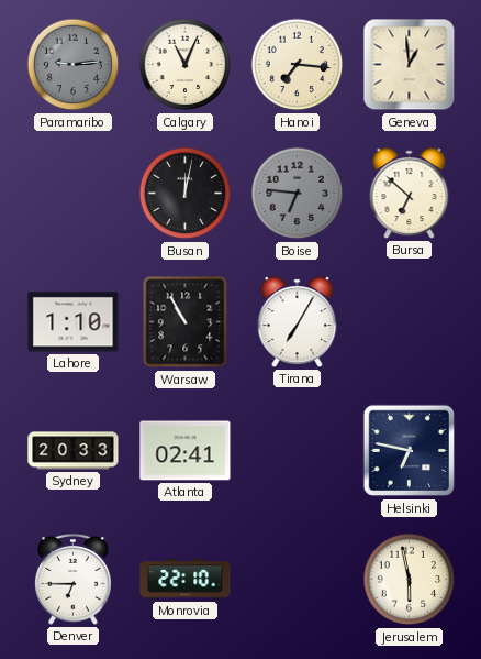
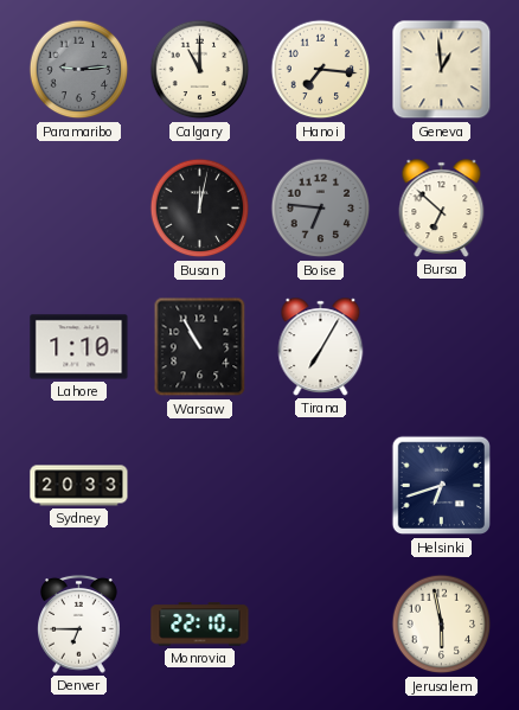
Calgary: 11:04 -> 11:00 (200, 70)
Atlanta: 02:41 -> none (186, 451)
Helsinki: 6:47 -> 6:42 (442, 486)
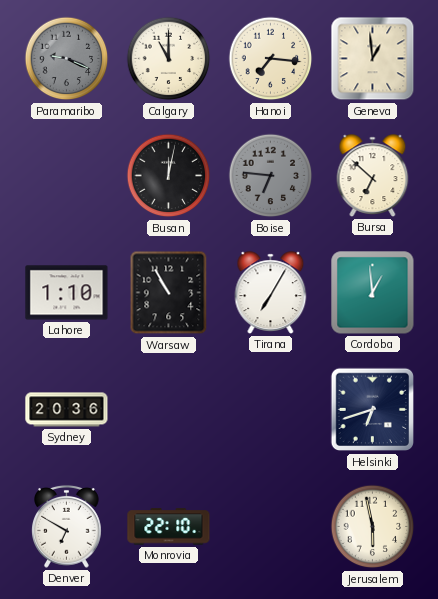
Paramaribo: 9:14 -> 9:19 (67, 59)
Cordoba: none -> 12:59 (373, 293)
Sydney: 20:33 -> 20:36 (67, 410)
Denver: 6:45 -> 6:50 (67, 526)
